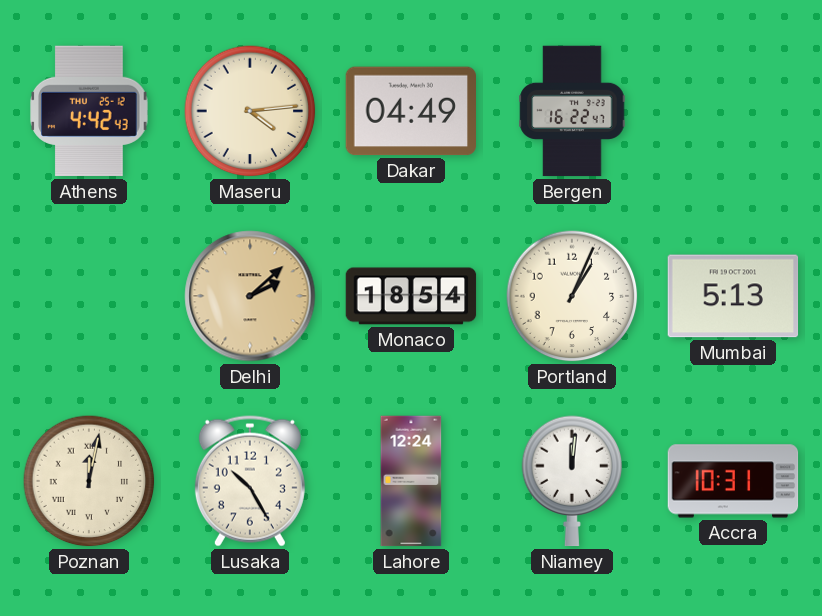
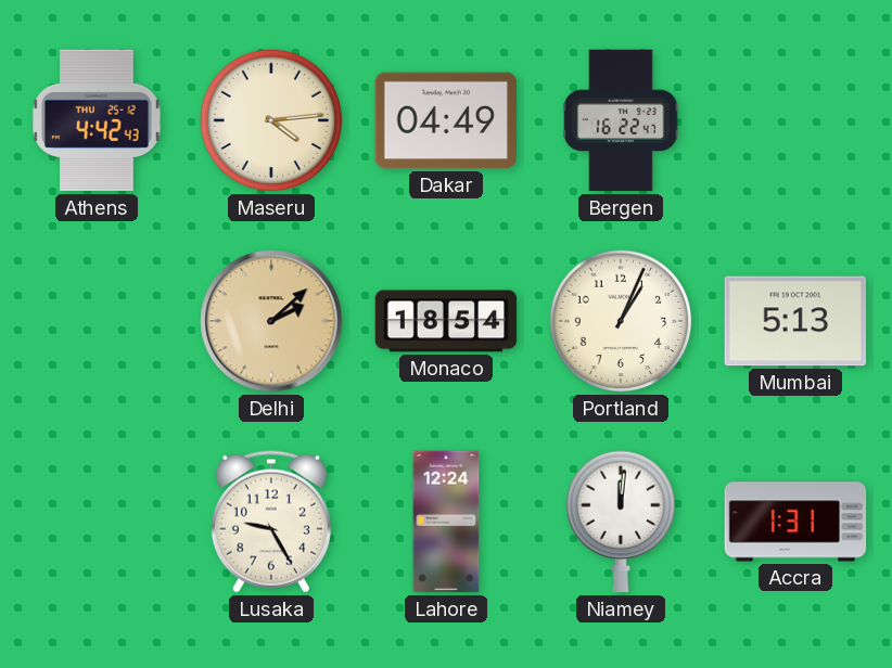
Poznan: 12:02 -> none (89, 481)
Lusaka: 10:25 -> 9:25 (271, 522)
Accra: 10:31 -> 1:31 (795, 522)
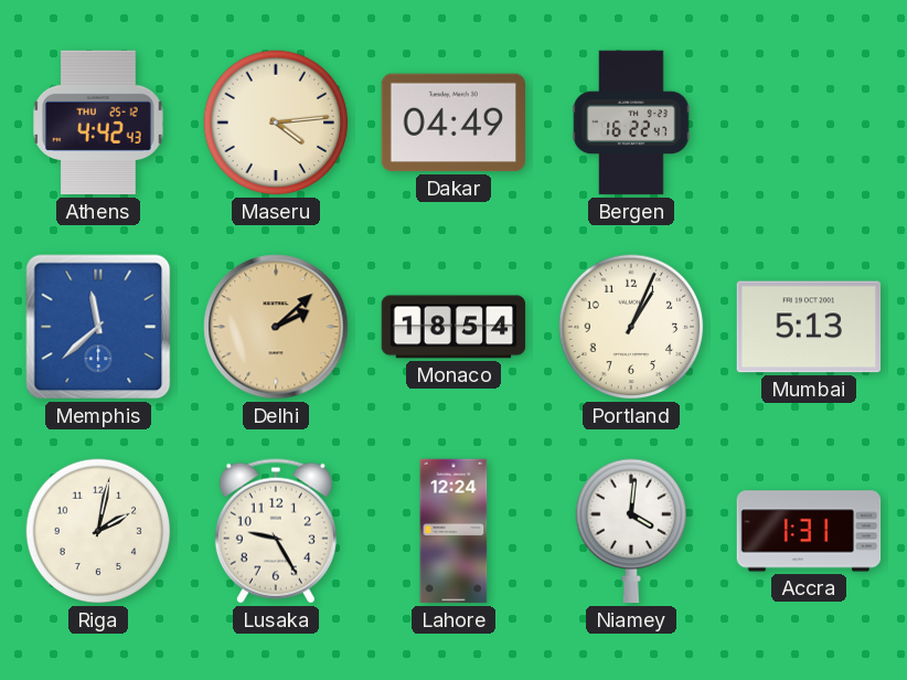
Memphis: none -> 11:38 (98, 327)
Riga: none -> 2:02 (98, 531)
Niamey: 12:01 -> 4:01 (631, 531)
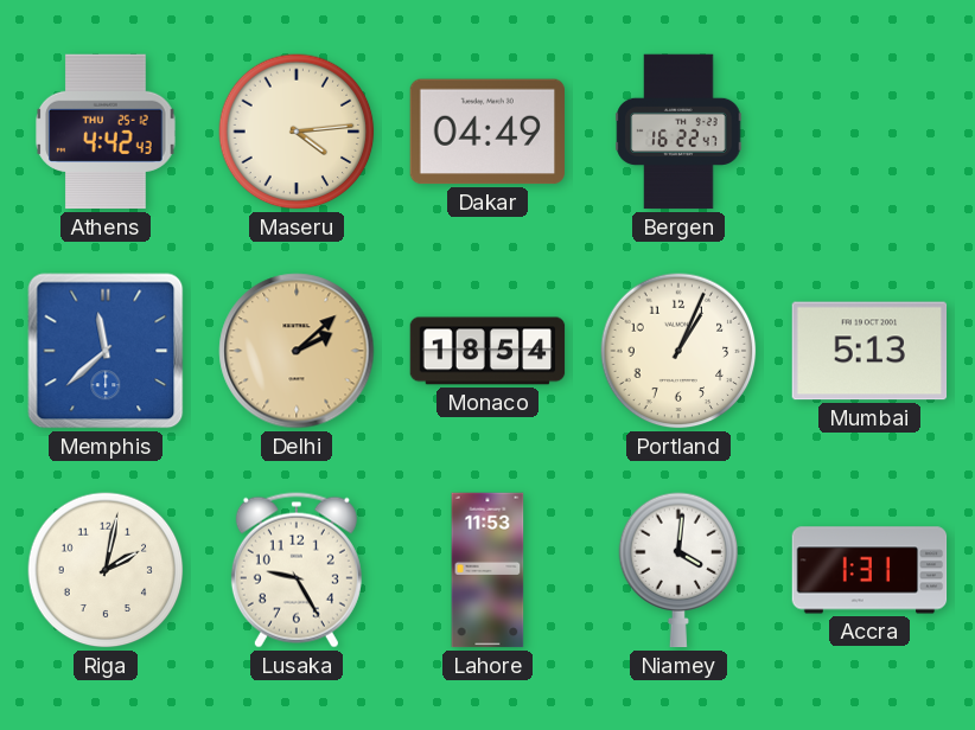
Lahore: 12:24 -> 11:53 (487, 570)
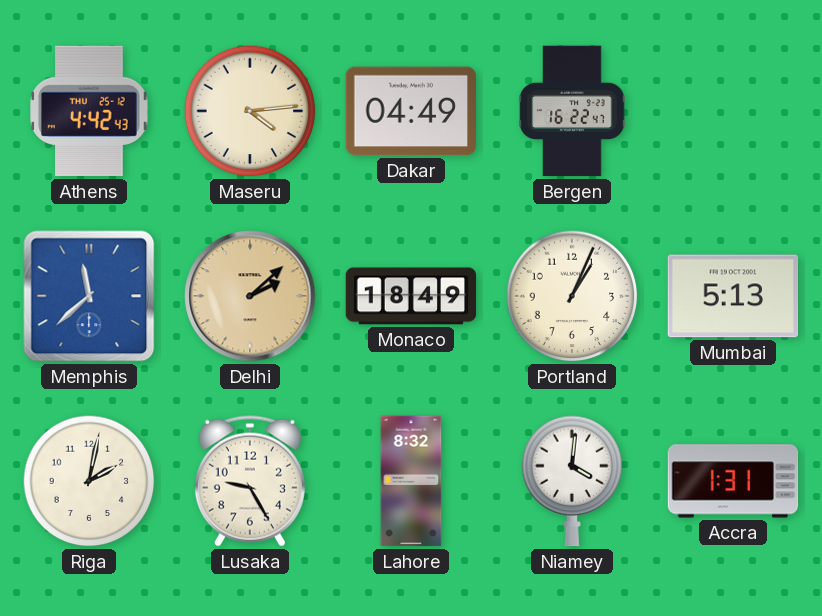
Monaco: 18:54 -> 18:49 (411, 296)
Lahore: 11:53 -> 8:32 (411, 481)
